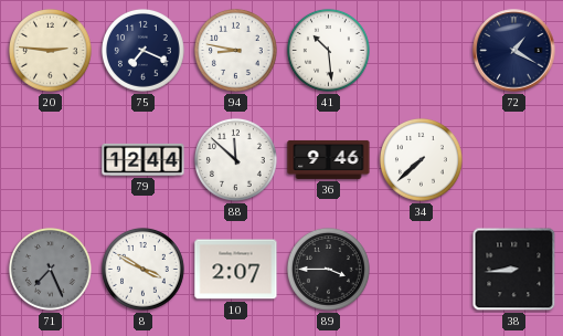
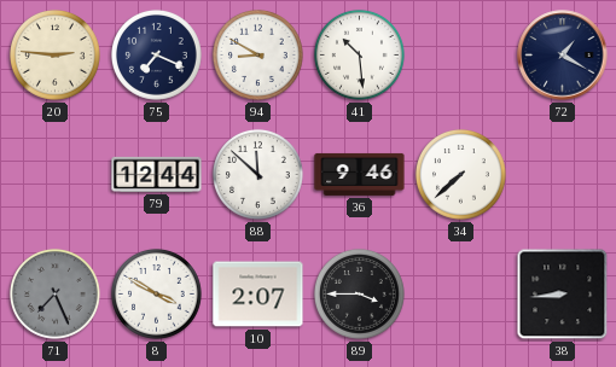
94: 8:47 -> 8:50 (257, 54)
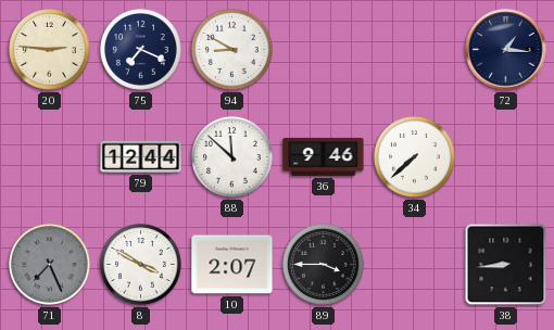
41: 10:29 -> none (359, 54)
72: 1:20 -> 1:16 (506, 50)
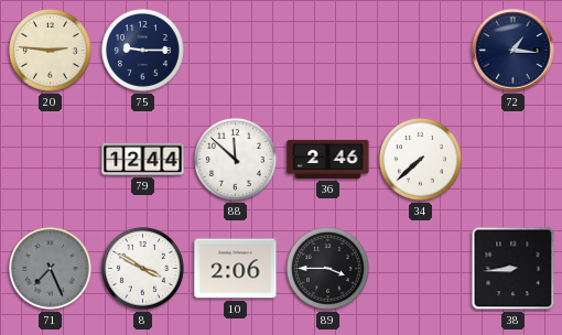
75: 7:19 -> 9:15 (142, 50)
94: 8:50 -> none (231, 49)
36: 9:46 -> 2:46 (328, 159)
10: 2:07 -> 2:06 (236, 269)
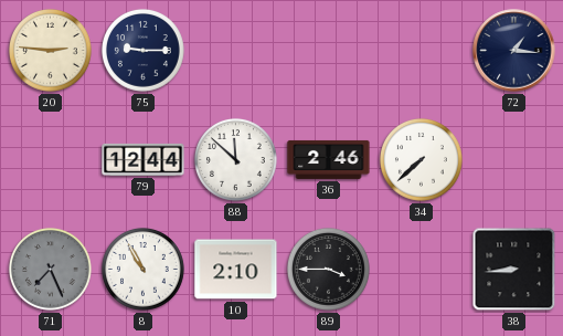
8: 3:50 -> 10:55 (142, 269)
10: 2:06 -> 2:10 (236, 270)
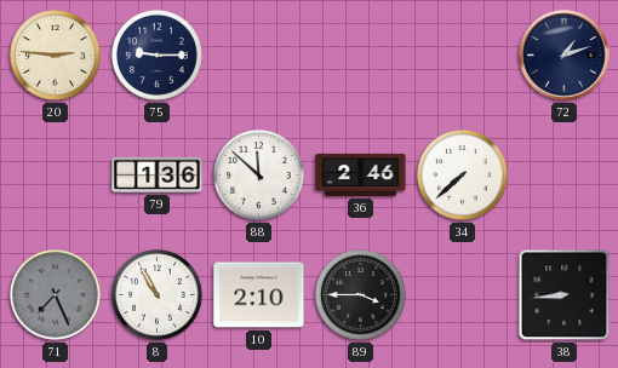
72: 1:16 -> 1:12 (565, 56)
79: 12:44 -> 1:36 (158, 174)
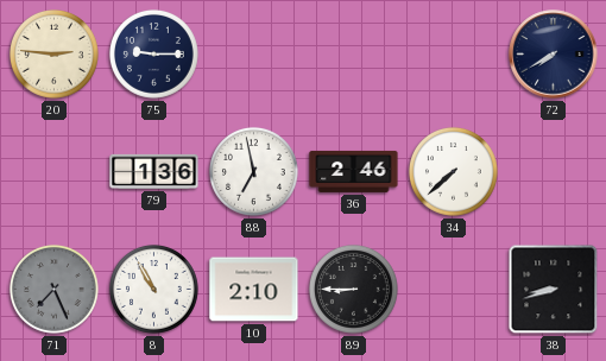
72: 1:12 -> 7:40 (554, 55)
88: 11:52 -> 6:58 (253, 171)
89: 3:45 -> 8:45 (353, 289)
38: 8:44 -> 8:42 (554, 290)
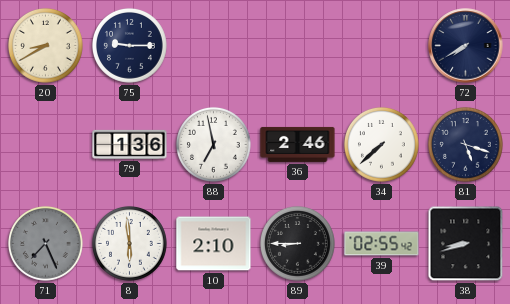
20: 2:46 -> 8:40 (45, 45)
81: none -> 5:18 (465, 144)
8: 10:55 -> 5:59 (129, 243)
39: none -> 02:55 (382, 244)
